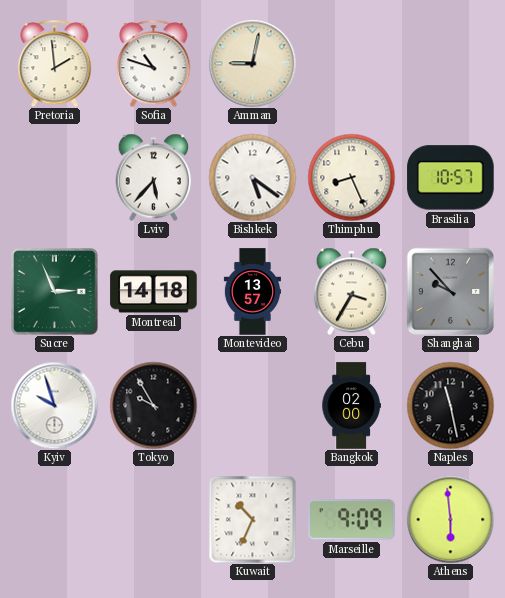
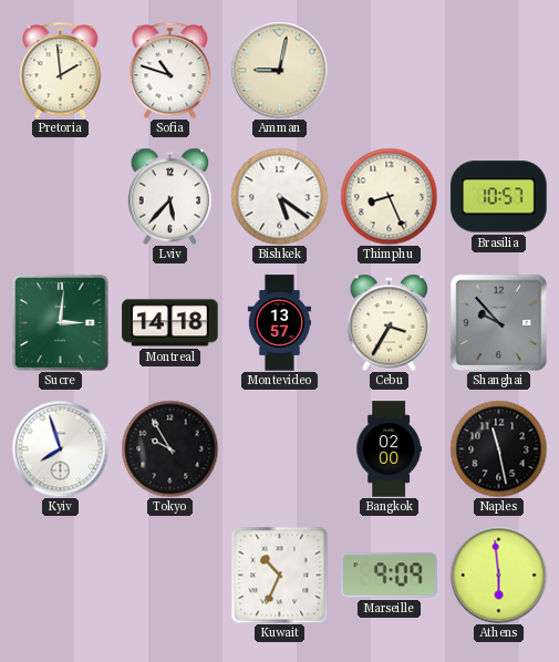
Sucre: 2:56 -> 3:01 (61, 323)
Kyiv: 9:57 -> 7:57 (60, 448)
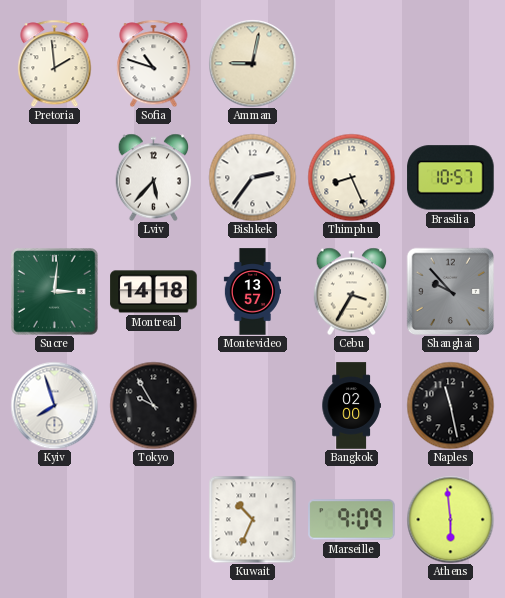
Bishkek: 5:21 -> 2:36 (252, 177)
